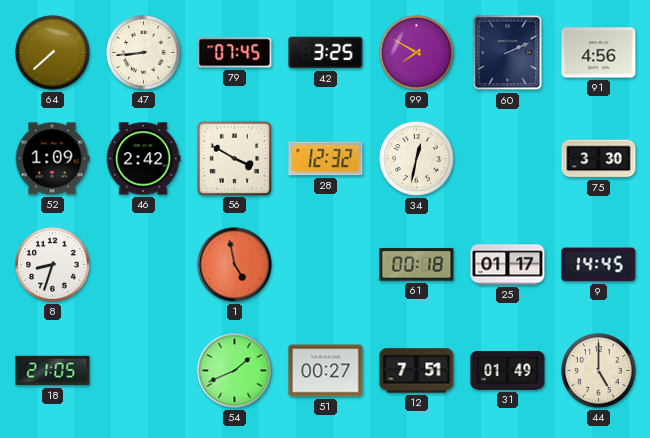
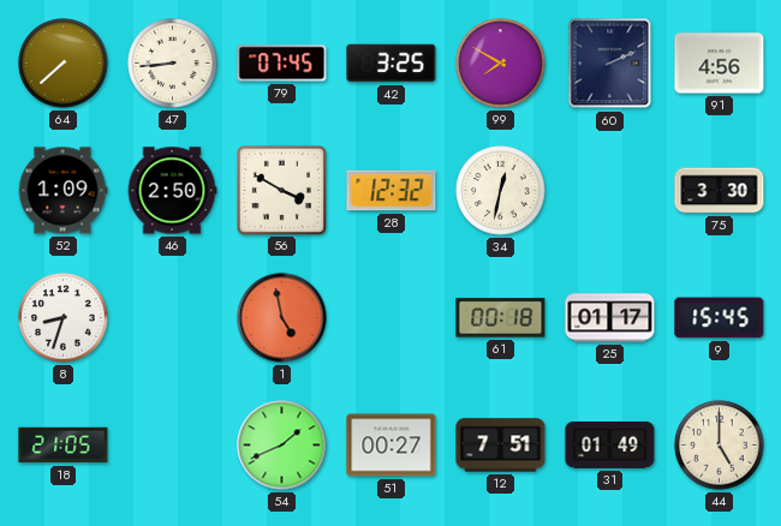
46: 2:42 -> 2:50 (172, 191)
9: 14:45 -> 15:45 (720, 318)
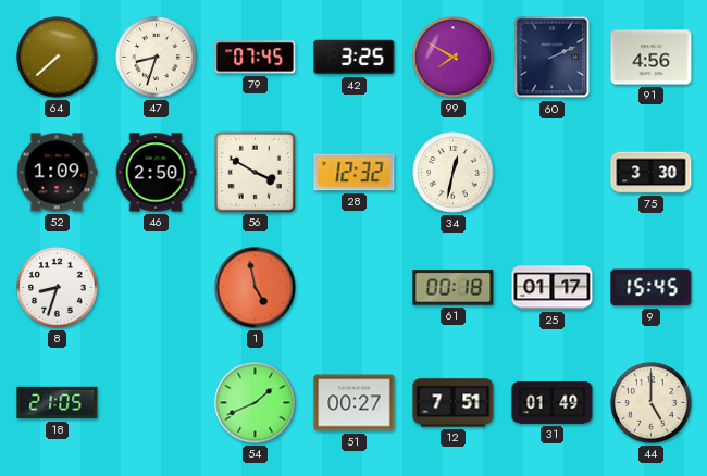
47: 8:44 -> 8:33 (157, 58)
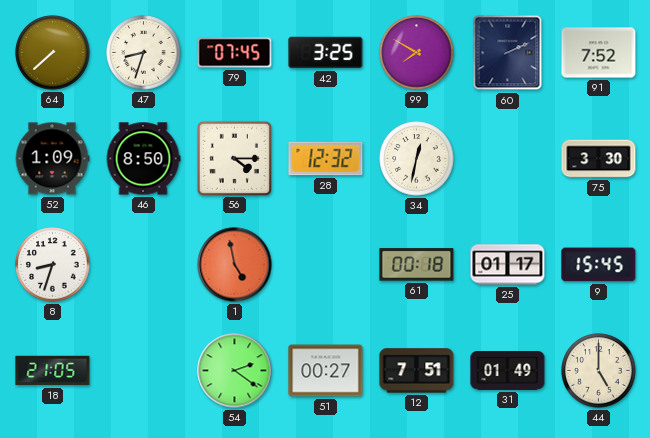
91: 4:56 -> 7:52 (599, 53)
46: 2:50 -> 8:50 (143, 159)
56: 3:50 -> 4:15 (234, 158)
54: 1:41 -> 2:21 (235, 371)
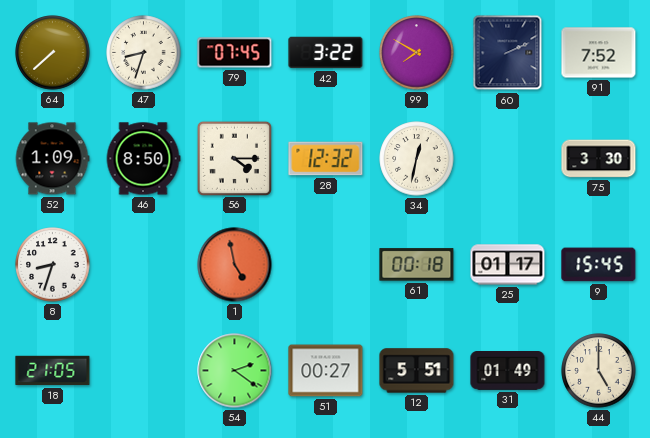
42: 3:25 -> 3:22 (326, 53)
12: 7:51 -> 5:51 (417, 371)
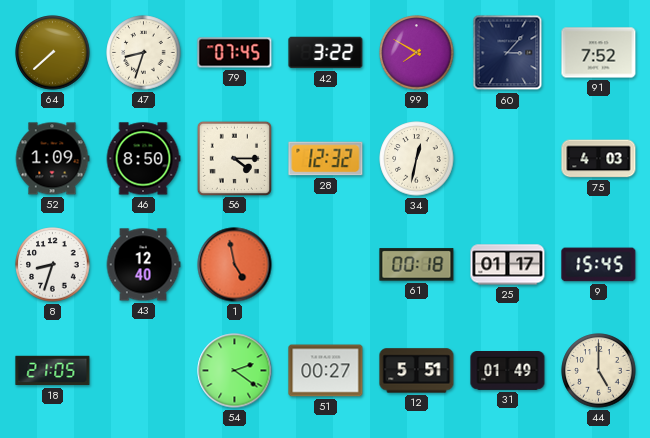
60: 2:11 -> 3:07 (508, 53)
75: 3:30 -> 4:03 (599, 159)
43: none -> 12:40 (143, 265)
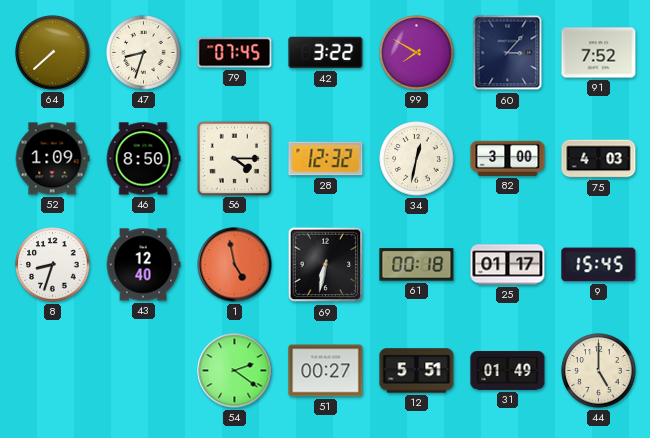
82: none -> 3:00 (508, 158)
69: none -> 6:32 (326, 265)
18: 21:05 -> none (53, 371)
